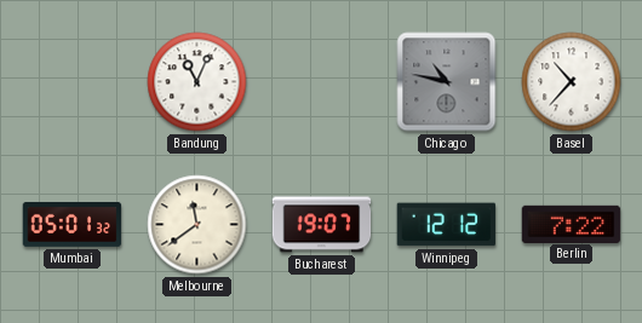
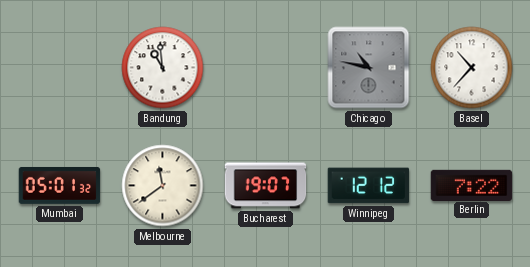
Bandung: 11:04 -> 10:59 (163, 68)
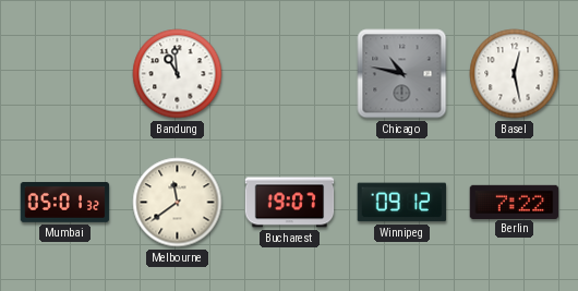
Basel: 10:37 -> 12:28 (515, 74)
Winnipeg: 12:12 -> 09:12 (402, 203)
